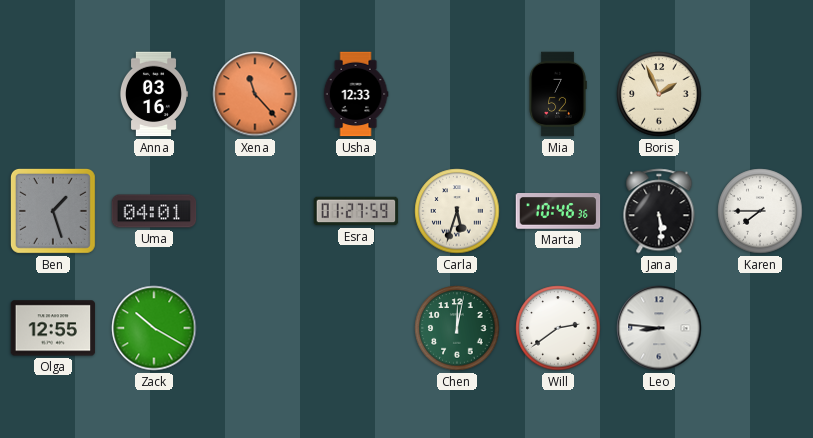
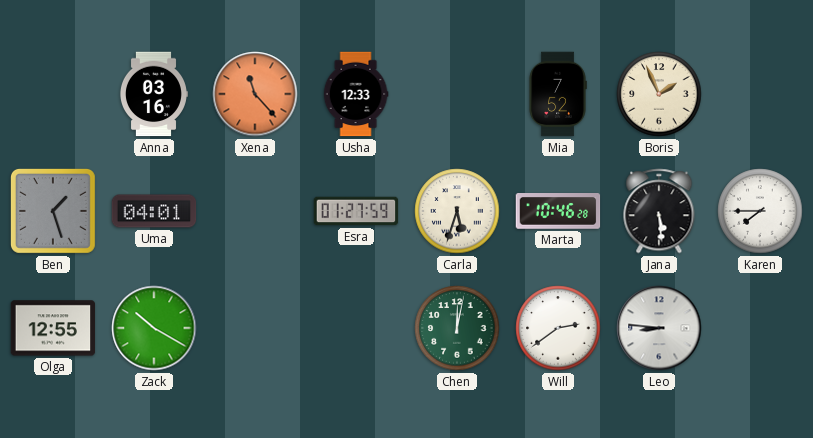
Marta: 10:46:36 -> 10:46:28 (558, 211)
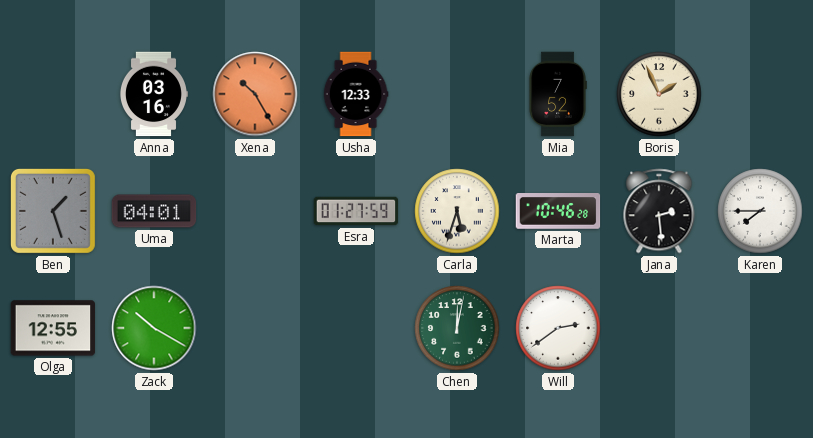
Xena: 11:23 -> 10:25 (255, 94)
Jana: 5:29 -> 2:29 (659, 211)
Leo: 8:46 -> none (659, 328)
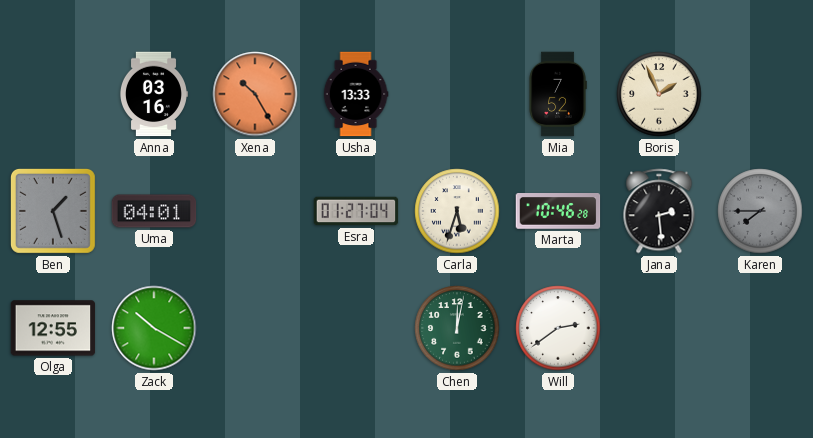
Usha: 12:33 -> 13:33 (356, 94)
Esra: 01:27:59 -> 01:27:04 (356, 211)
Karen dial: white -> grey (760, 211)
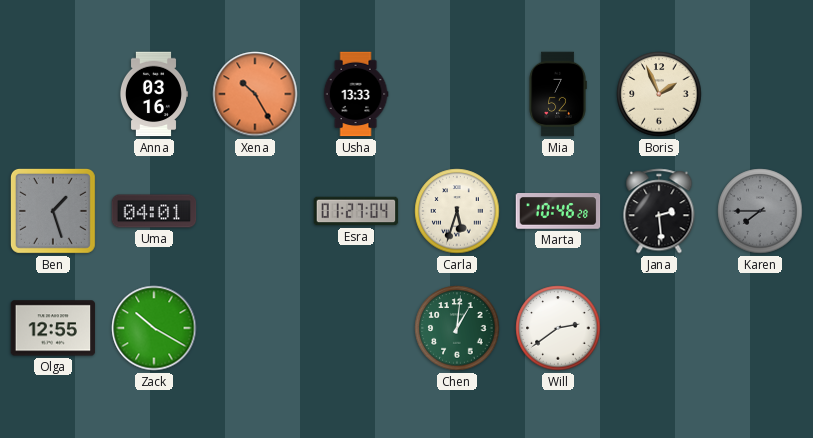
Chen: 12:02 -> 1:01 (457, 328)
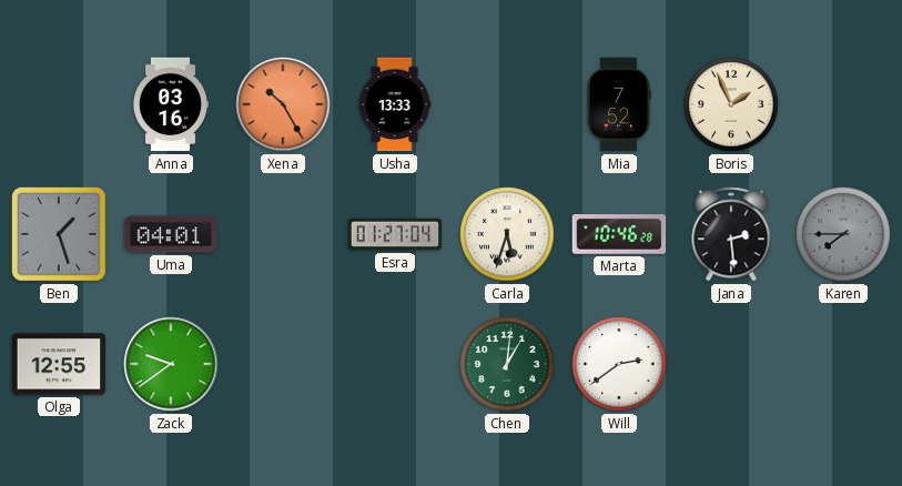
Zack: 10:20 -> 9:39 (171, 364)
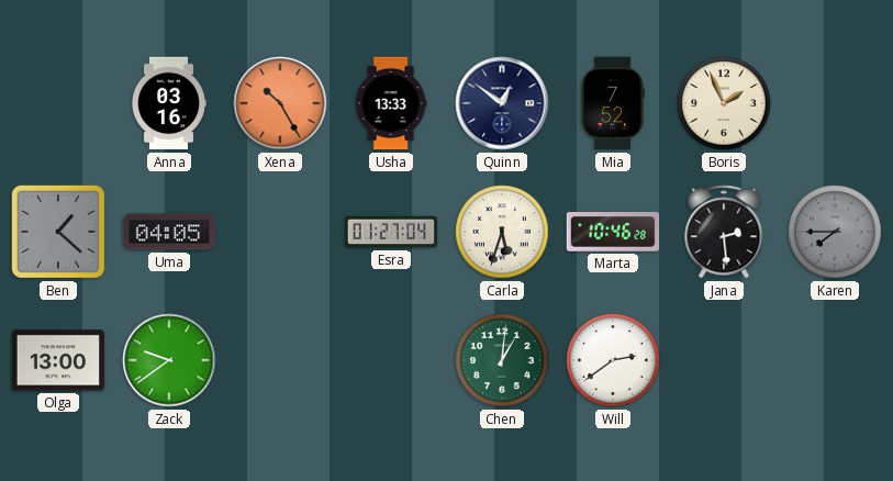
Quinn: none -> 12:51 (502, 103)
Ben: 1:27 -> 1:22 (58, 232)
Uma: 04:01 -> 04:05 (169, 232)
Olga: 12:55 -> 13:00 (58, 360)
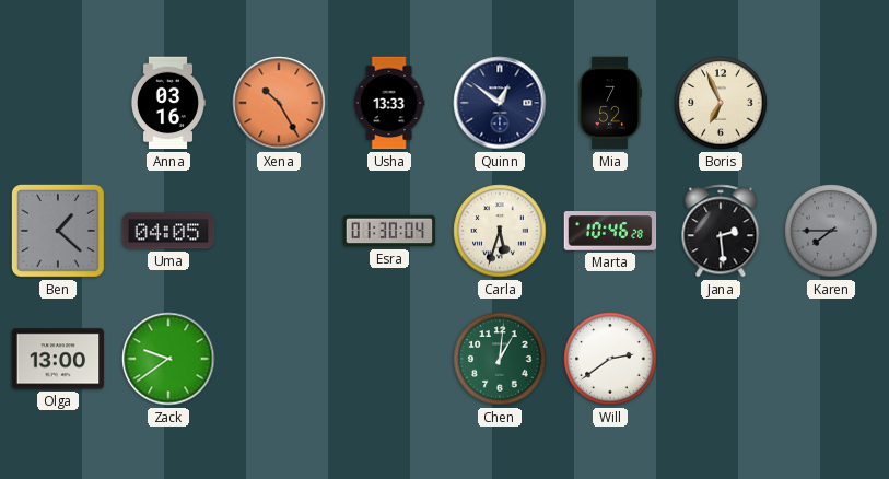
Boris: 1:56 -> 6:56 (721, 103)
Esra: 01:27 -> 01:30 (389, 231)
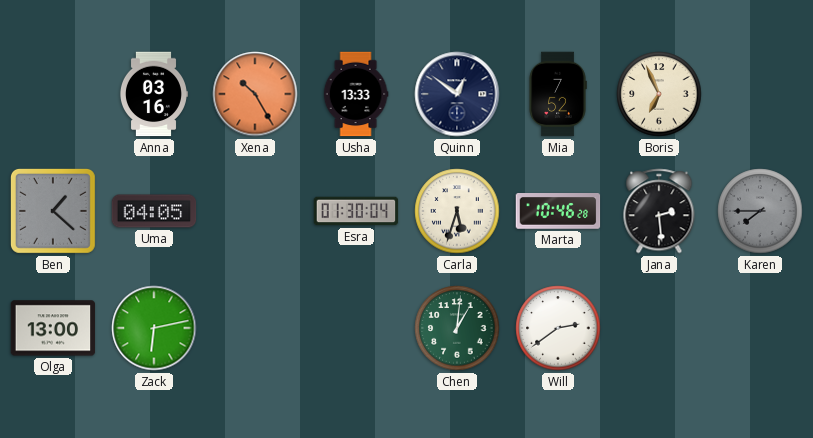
Zack: 9:39 -> 6:13 (154, 328)
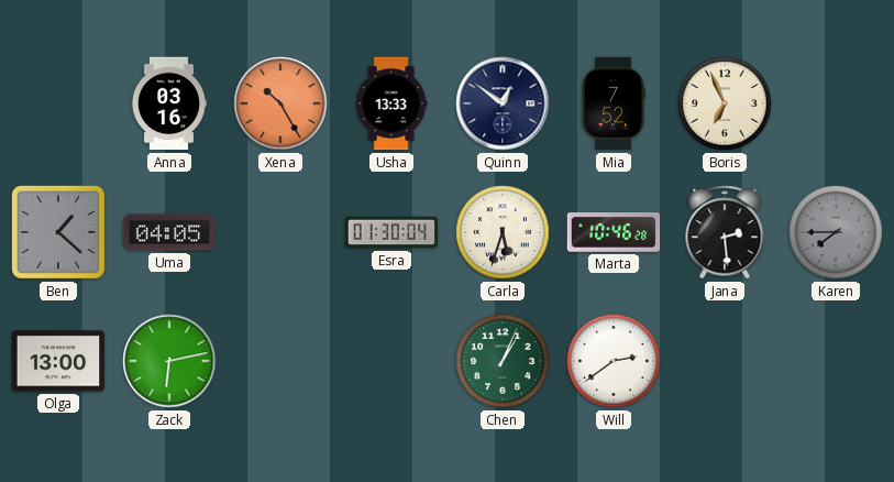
Chen: 1:01 -> 1:04 (503, 361)
